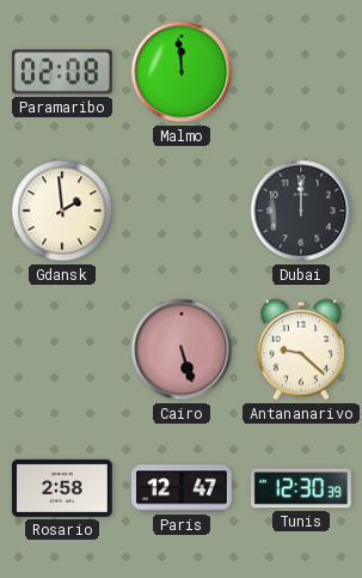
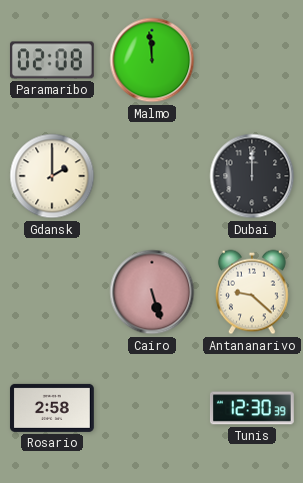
Gdansk: 1:59 -> 2:00 (52, 176)
Paris: 12:47 -> none (182, 488)
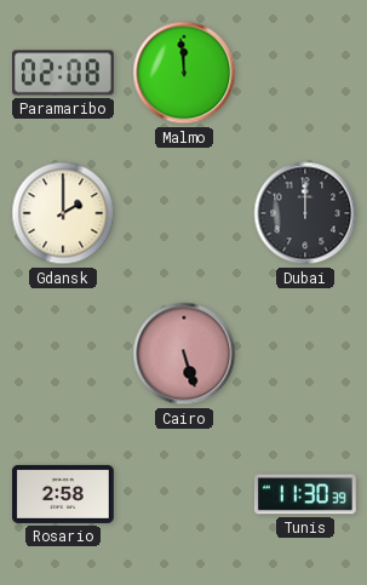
Antananarivo: 9:22 -> none (252, 292)
Tunis: 12:30 -> 11:30 (305, 494)
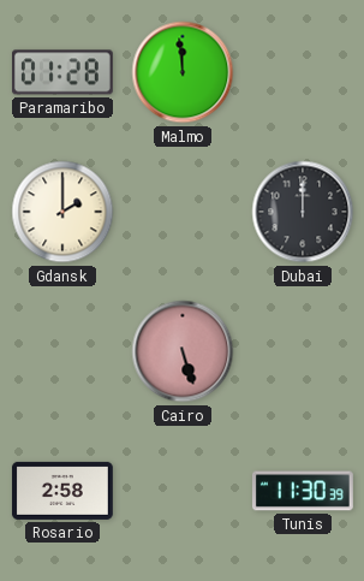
Paramaribo: 02:08 -> 01:28 (62, 72)
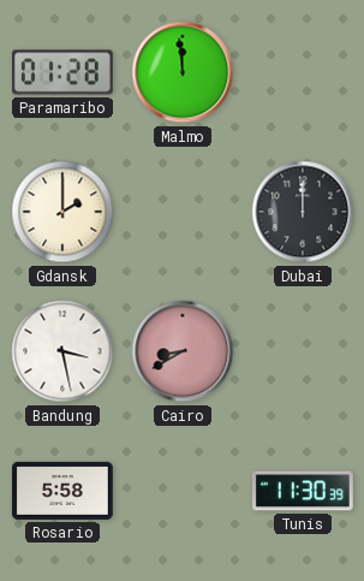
Bandung: none -> 3:28 (62, 351)
Cairo: 5:27 -> 8:40 (183, 351)
Rosario: 2:58 -> 5:58 (62, 491)
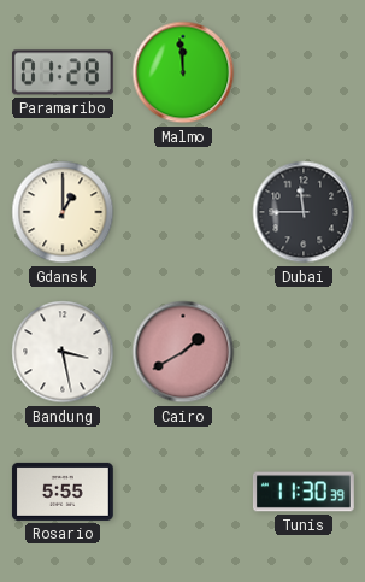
Gdansk: 2:00 -> 1:00 (63, 212)
Dubai: 12:00 -> 11:45 (304, 212)
Cairo: 8:40 -> 1:40 (183, 352)
Rosario: 5:58 -> 5:55 (63, 492)
